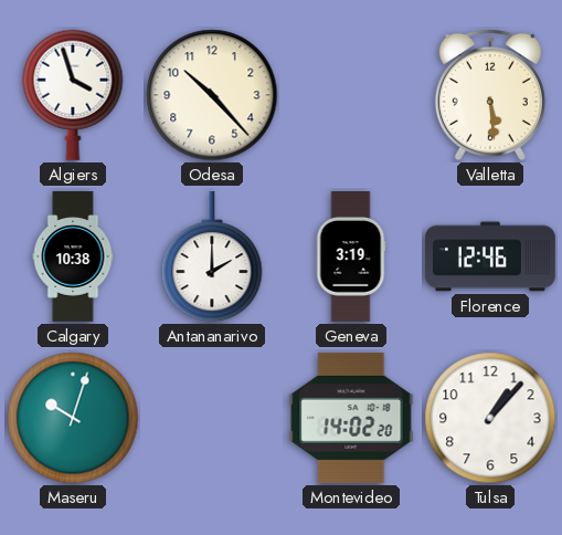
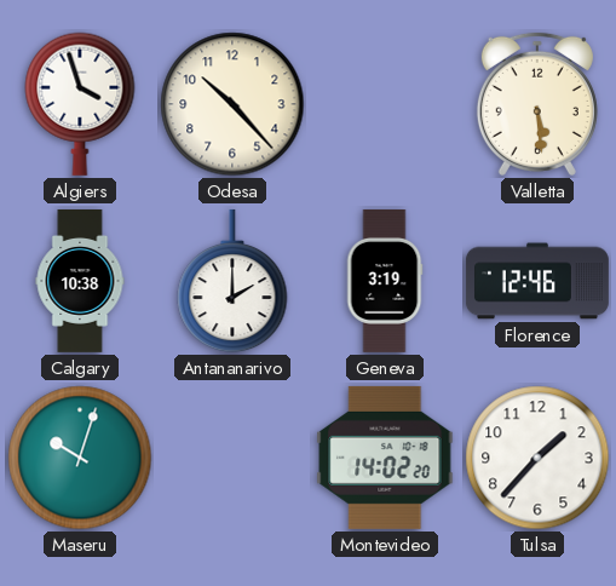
Tulsa: 1:07 -> 1:37 (537, 458)
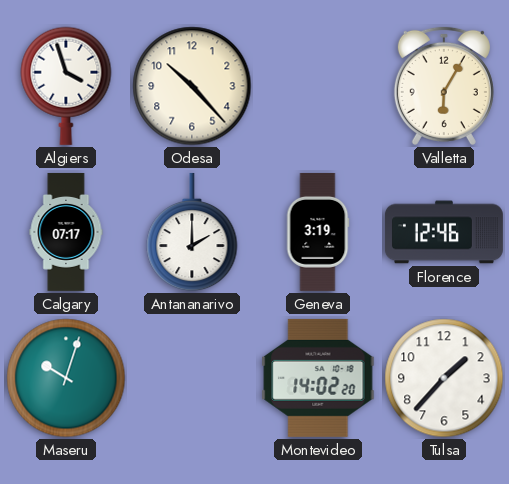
Valletta: 5:29 -> 6:05 (444, 86)
Calgary: 10:38 -> 07:17 (66, 232)
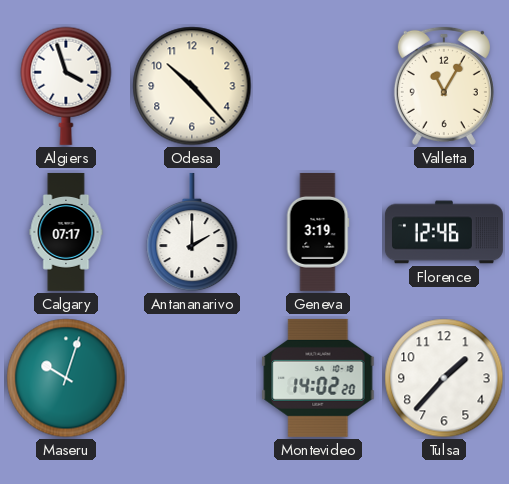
Valletta: 6:05 -> 11:05 (444, 86)
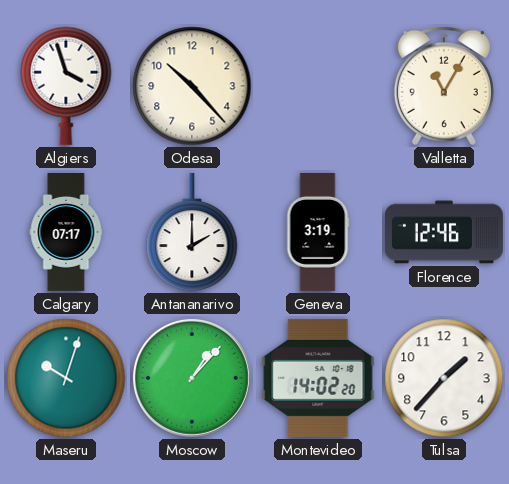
Moscow: none -> 1:07 (192, 378)
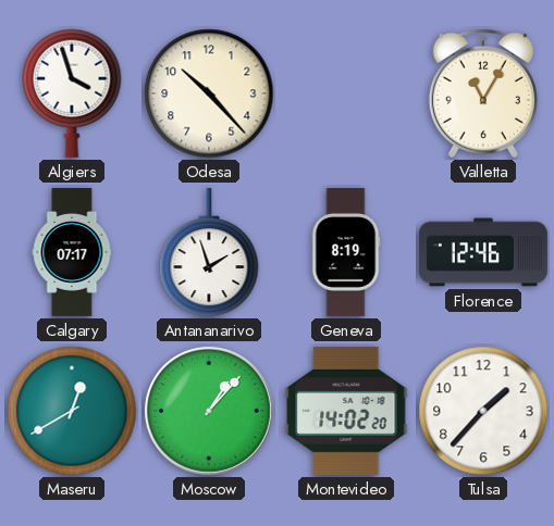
Antananarivo: 2:00 -> 1:57 (209, 252)
Geneva: 3:19 -> 8:19 (346, 252)
Maseru: 10:03 -> 12:40 (72, 411)
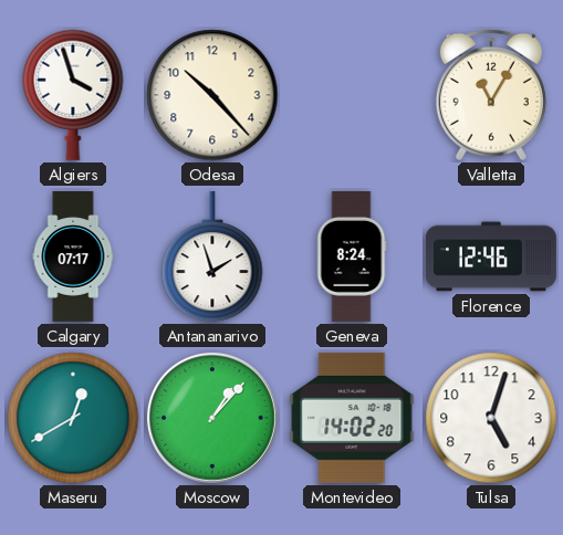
Geneva: 8:19 -> 8:24 (352, 256)
Tulsa: 1:37 -> 5:03 (491, 418)
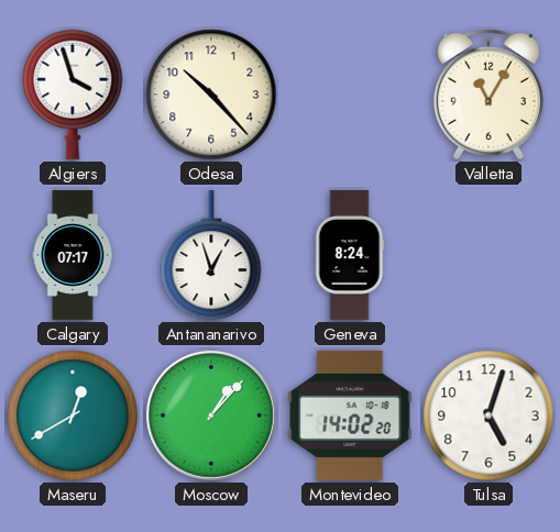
Antananarivo: 1:57 -> 12:57 (211, 255)
Florence: 12:46 -> none (491, 256)
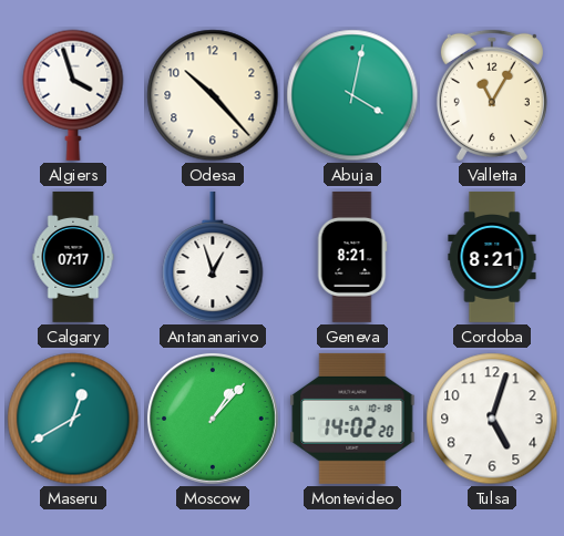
Abuja: none -> 4:02 (352, 95)
Geneva: 8:24 -> 8:21 (352, 257)
Cordoba: none -> 8:21 (492, 257)
